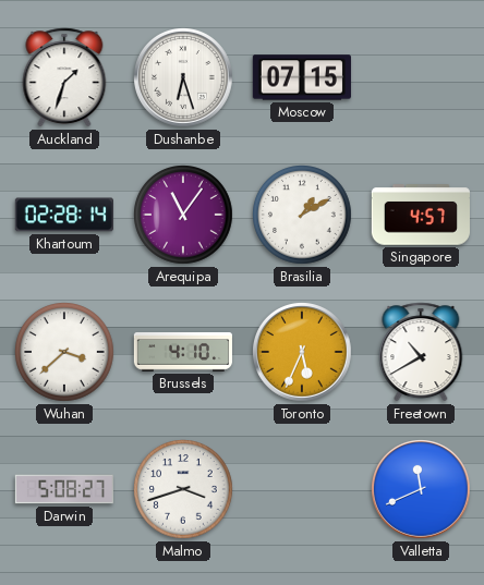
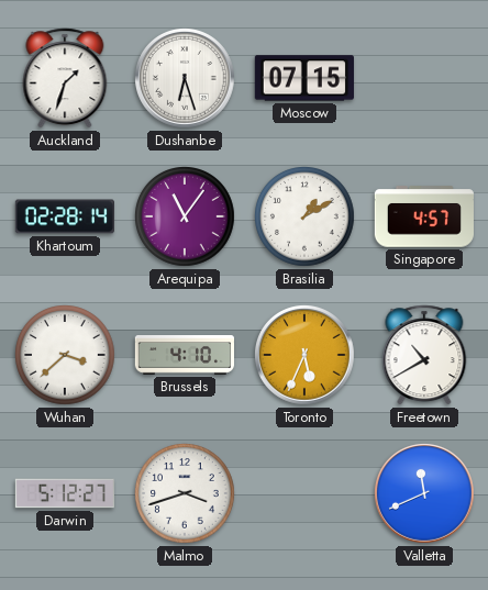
Darwin: 5:08 -> 5:12 (64, 493)
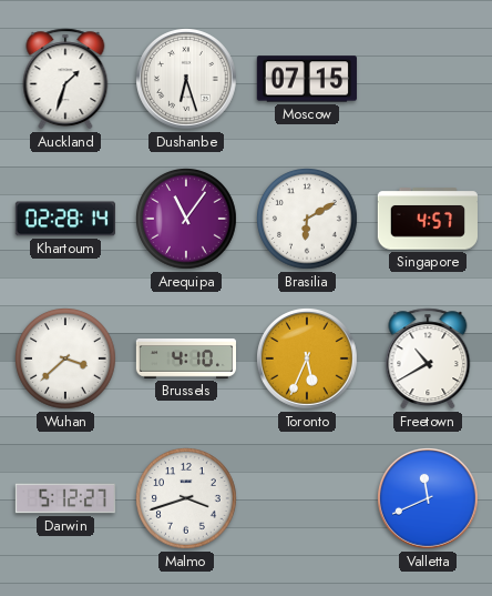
Brasilia: 1:10 -> 6:10 (307, 220)
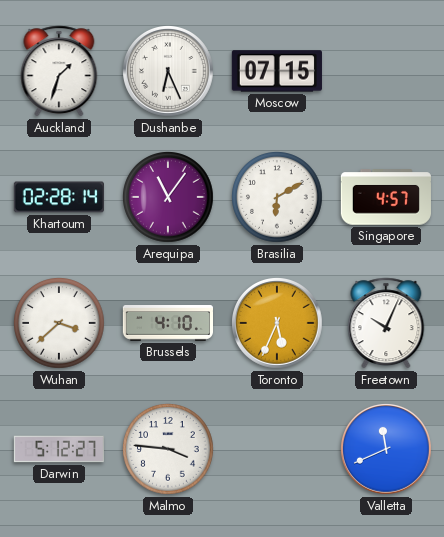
Dushanbe: 6:27 -> 6:26 (169, 72)
Freetown: 10:40 -> 10:04 (386, 323)
Malmo: 3:42 -> 3:46 (168, 450)
